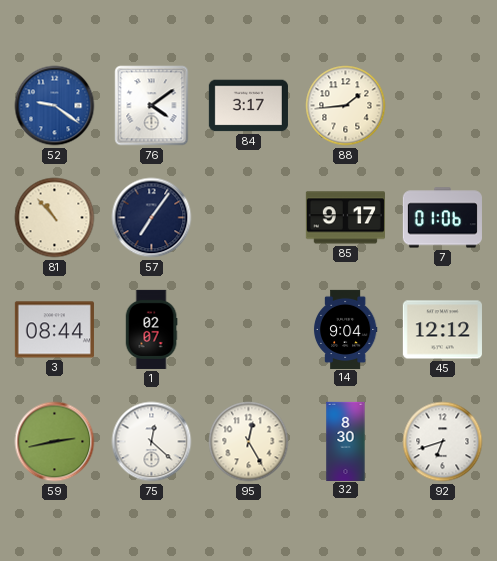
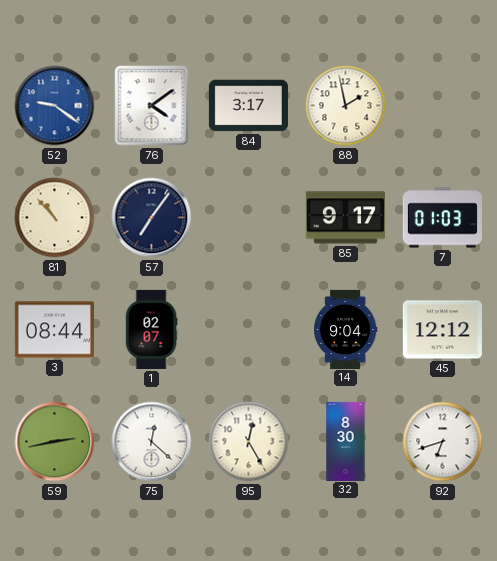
88: 1:44 -> 1:58 (346, 106)
7: 01:06 -> 01:03 (442, 218)
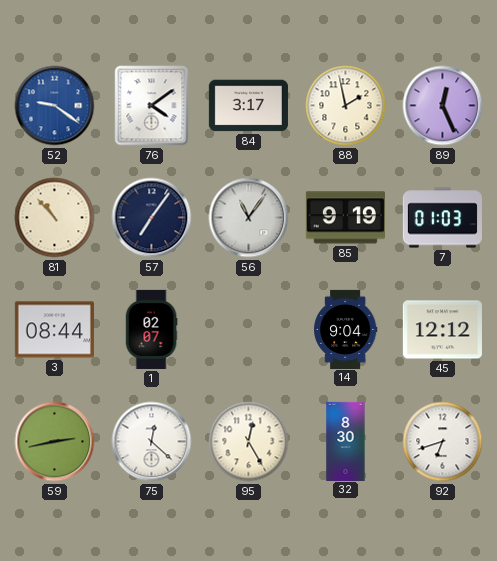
89: none -> 12:26 (443, 106)
56: none -> 11:06 (249, 218)
85: 9:17 -> 9:19 (345, 218)
